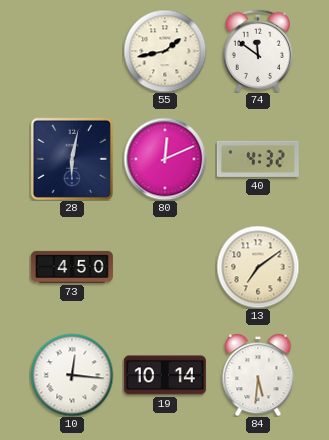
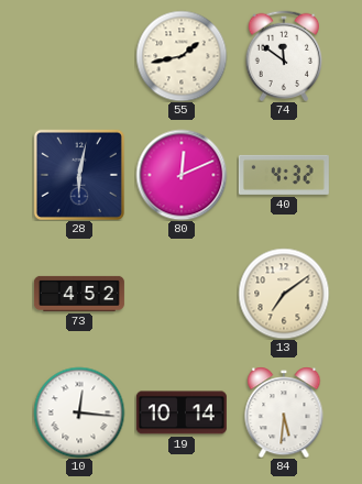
73: 4:50 -> 4:52 (79, 294)
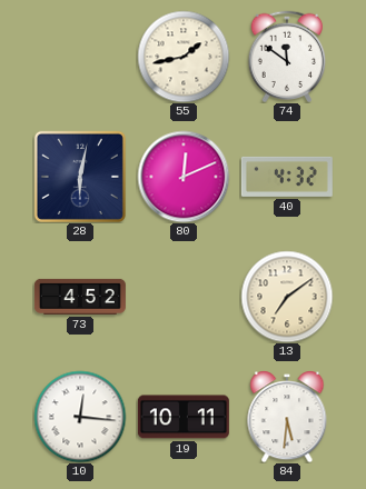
19: 10:14 -> 10:11 (184, 417)
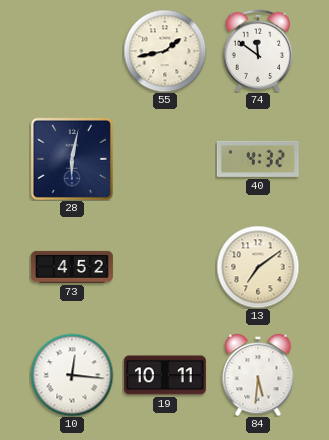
80: 12:11 -> none (184, 177)
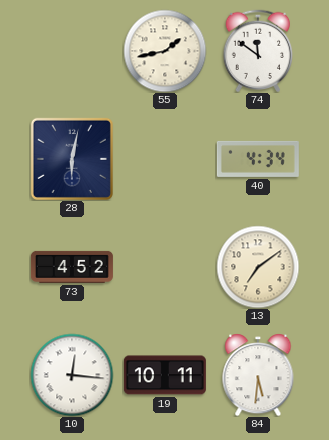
40: 4:32 -> 4:34 (258, 159)
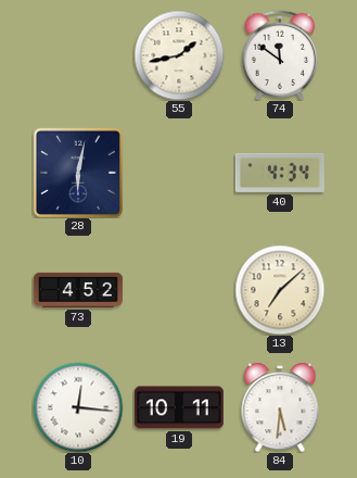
13: 7:09 -> 7:08 (280, 290)
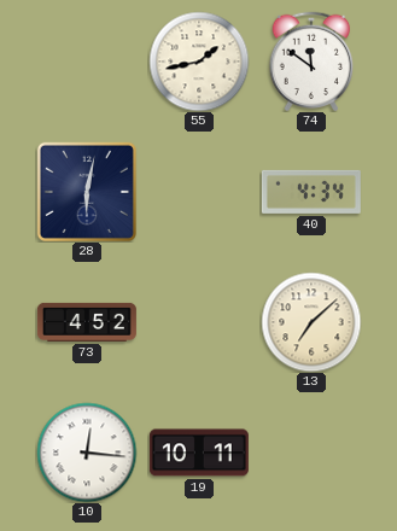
84: 5:31 -> none (280, 407)
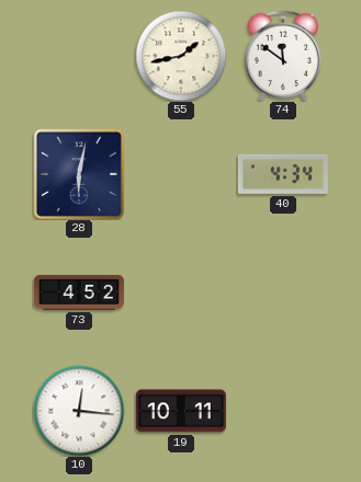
13: 7:08 -> none (311, 322)
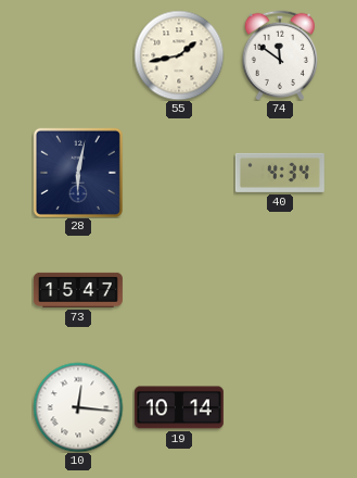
73: 4:52 -> 15:47 (78, 290)
19: 10:11 -> 10:14 (179, 407)
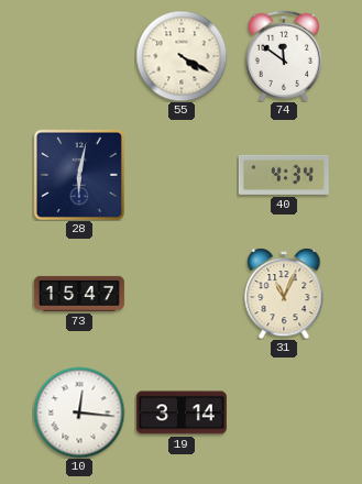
55: 1:43 -> 4:20 (182, 56)
31: none -> 11:04 (284, 294)
19: 10:14 -> 3:14 (182, 413)
